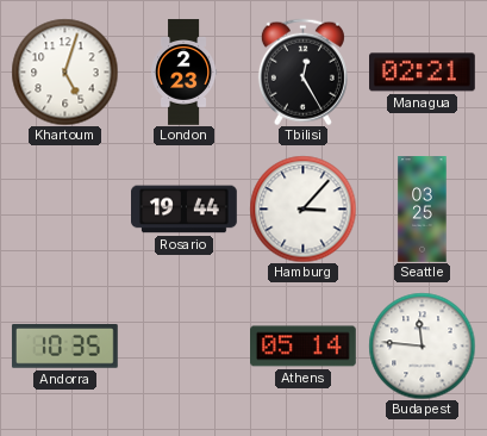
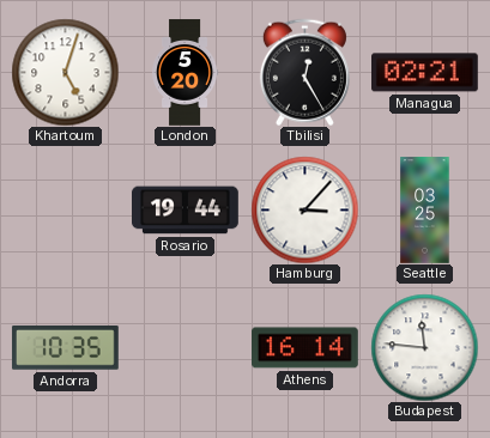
London: 2:23 -> 5:20 (186, 73)
Athens: 05:14 -> 16:14 (306, 348)
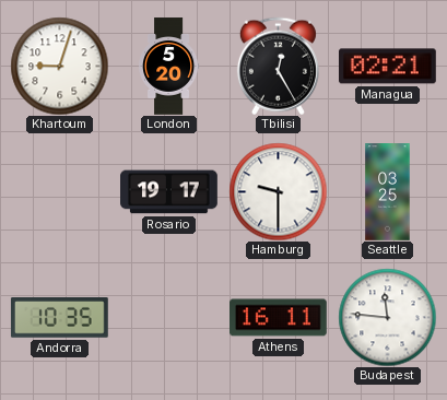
Khartoum: 5:03 -> 9:03 (59, 66)
Rosario: 19:44 -> 19:17 (169, 192)
Hamburg: 3:07 -> 9:30 (278, 191)
Athens: 16:14 -> 16:11 (279, 318)
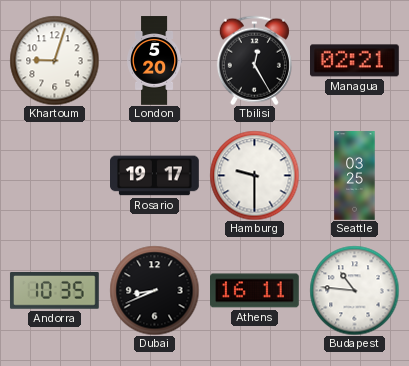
Dubai: none -> 8:41 (154, 290)
Budapest: 11:46 -> 10:46 (354, 290)
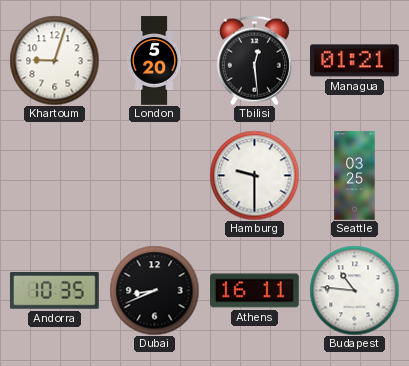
Tbilisi: 12:25 -> 12:29 (254, 60)
Managua: 02:21 -> 01:21 (355, 61)
Rosario: 19:17 -> none (155, 176)
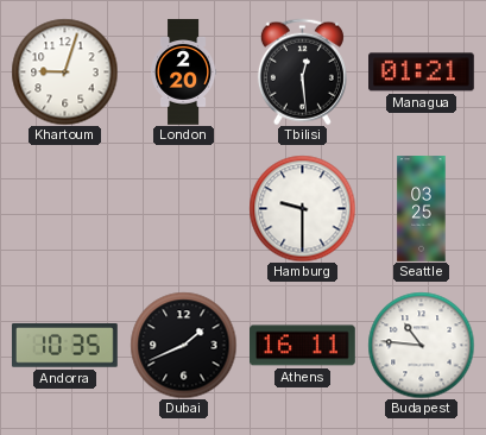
London: 5:20 -> 2:20 (184, 72)
Dubai: 8:41 -> 1:41 (183, 345)
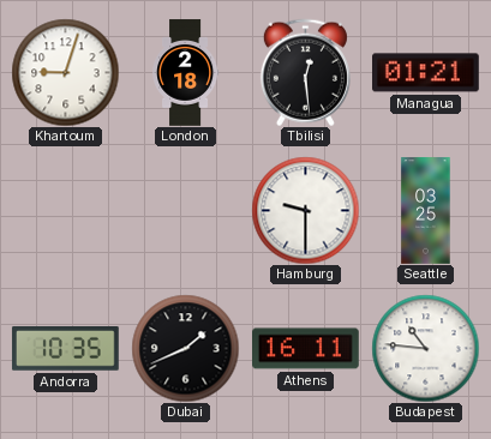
London: 2:20 -> 2:18 (186, 73)
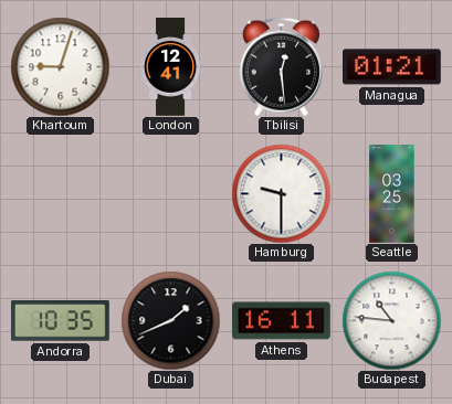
London: 2:18 -> 12:41 (171, 67)
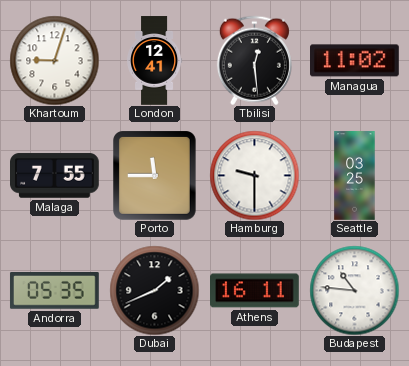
Managua: 01:21 -> 11:02 (355, 61)
Malaga: none -> 7:55 (55, 176)
Porto: none -> 11:45 (155, 176)
Andorra: 10:35 -> 05:35 (55, 291)
